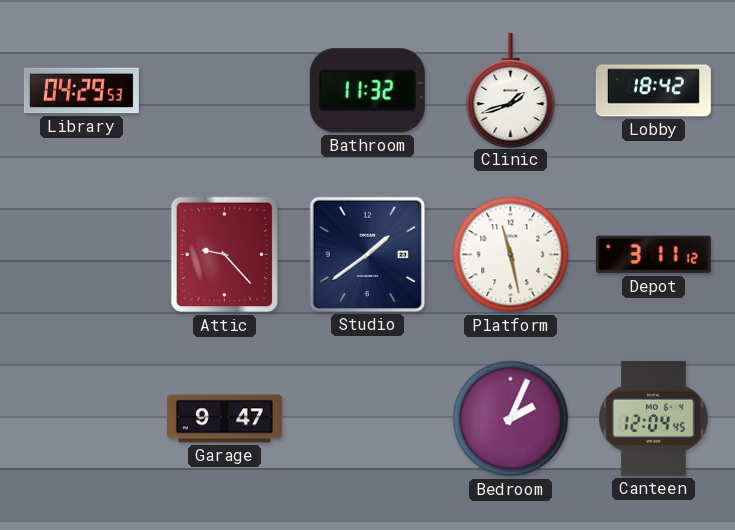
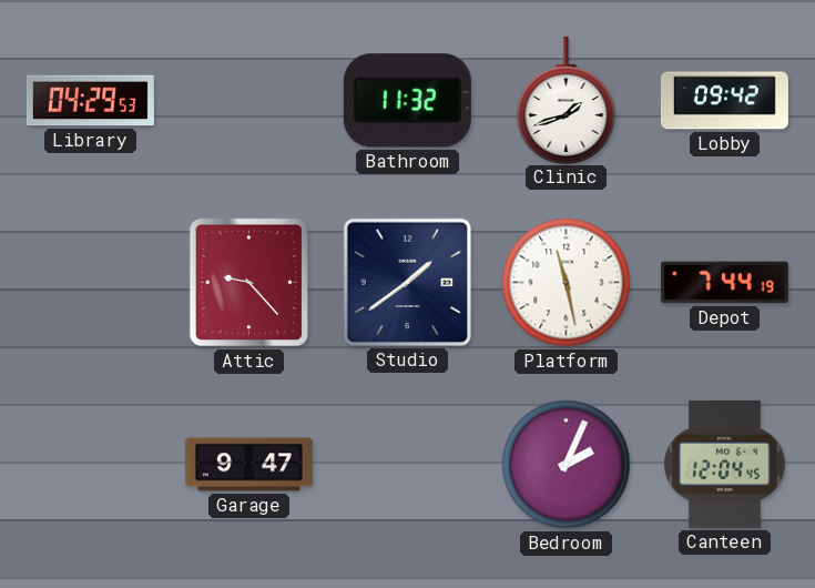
Lobby: 18:42 -> 09:42 (724, 101)
Depot: 3:11 -> 7:44 (724, 283)
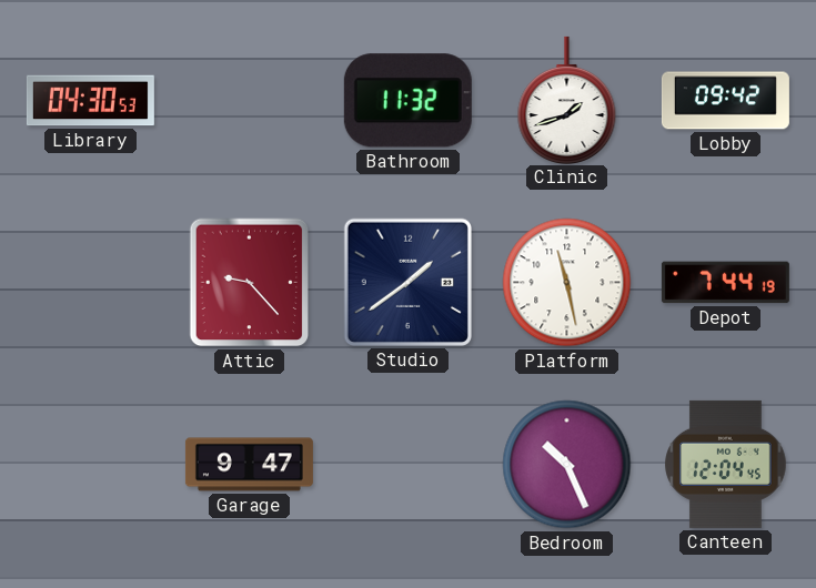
Library: 04:29 -> 04:30 (90, 101)
Bedroom: 2:04 -> 10:26 (567, 465)
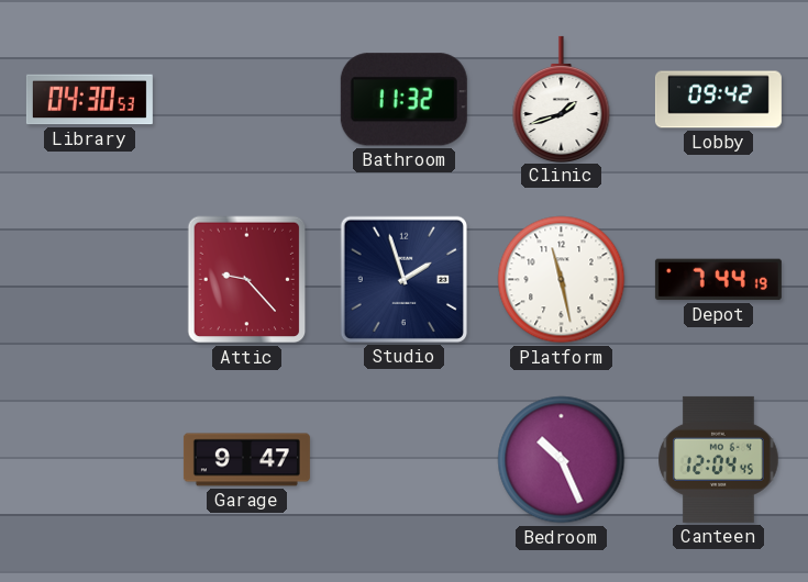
Studio: 1:39 -> 1:57 (403, 279)
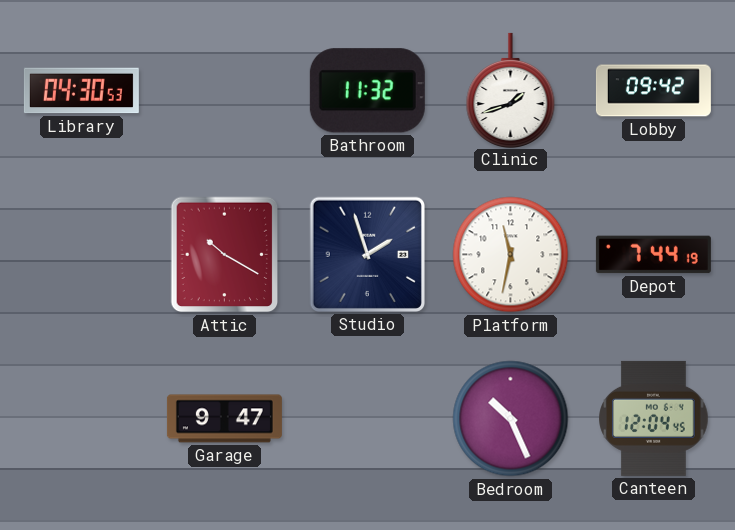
Attic: 9:23 -> 10:20 (225, 255)
Platform: 11:28 -> 11:32 (511, 255)
